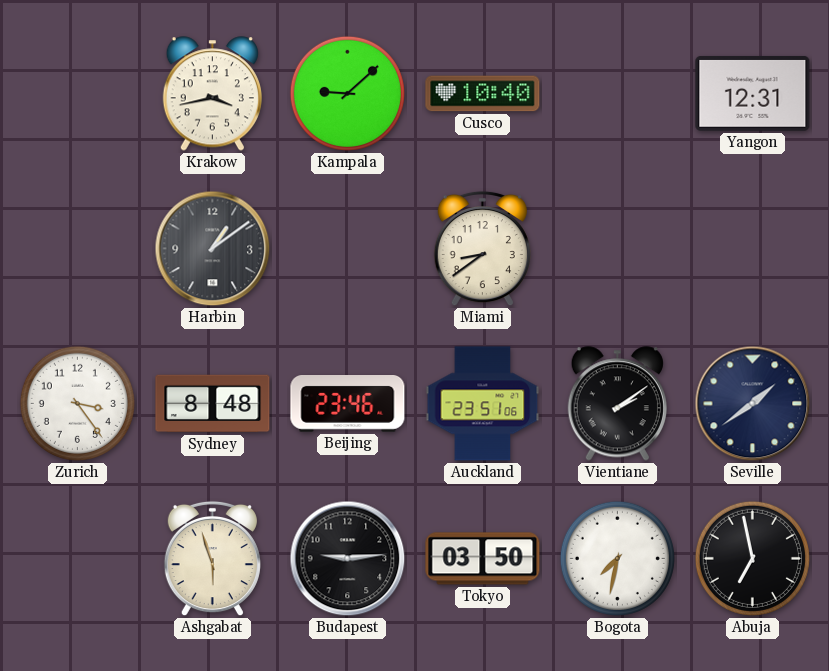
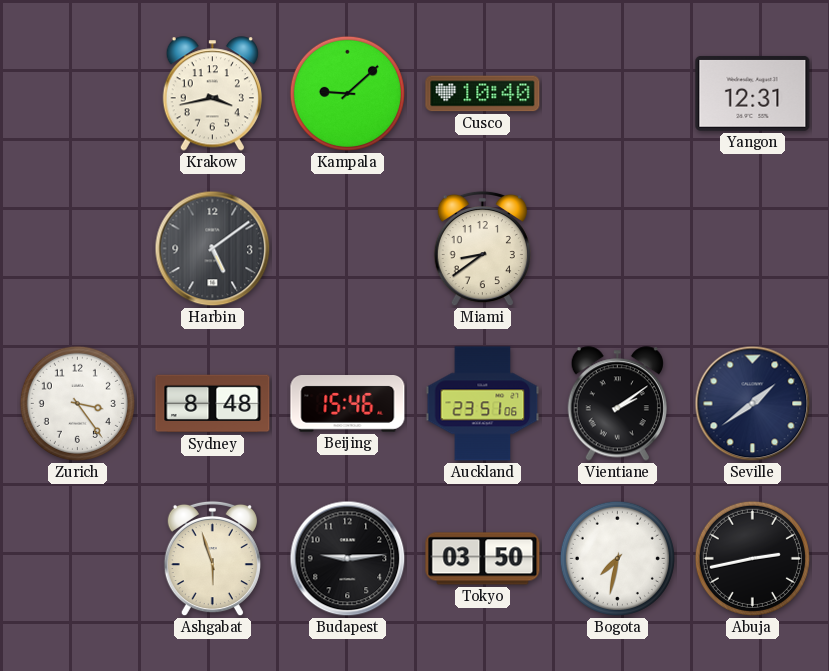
Harbin: 1:09 -> 5:09 (213, 249)
Beijing: 23:46 -> 15:46 (348, 404)
Abuja: 6:58 -> 2:43 (752, 558)
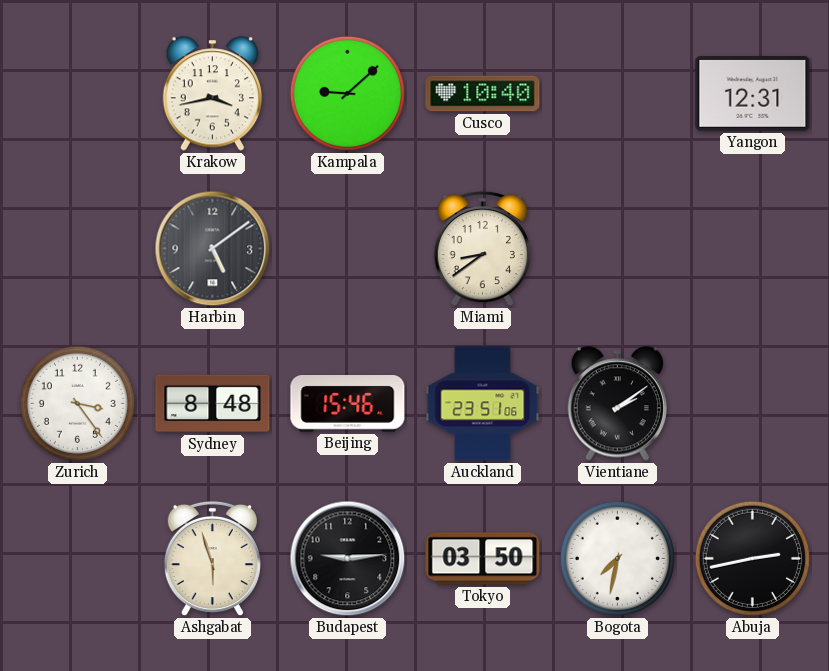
Seville: 1:39 -> none (753, 404)
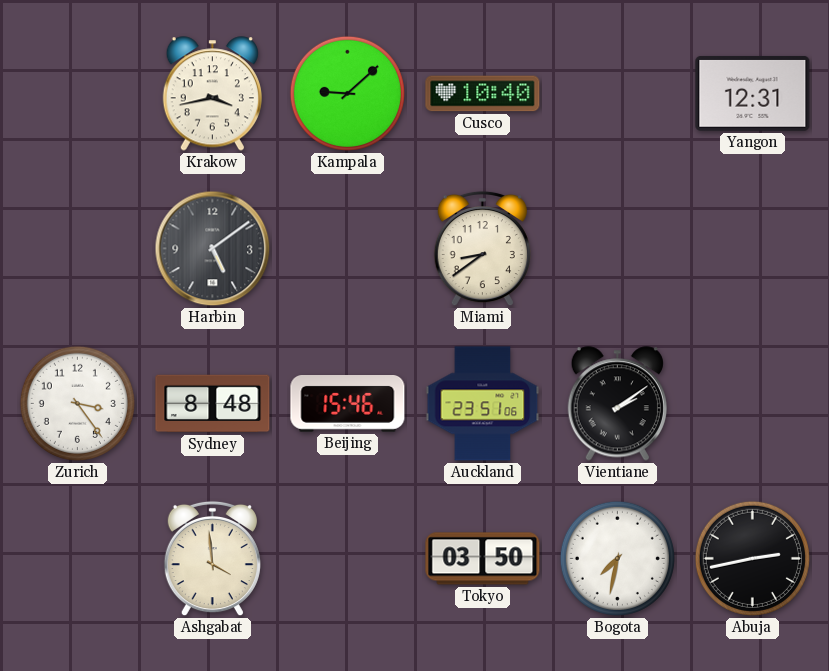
Ashgabat: 5:57 -> 3:59 (212, 559)
Budapest: 9:14 -> none (348, 559)
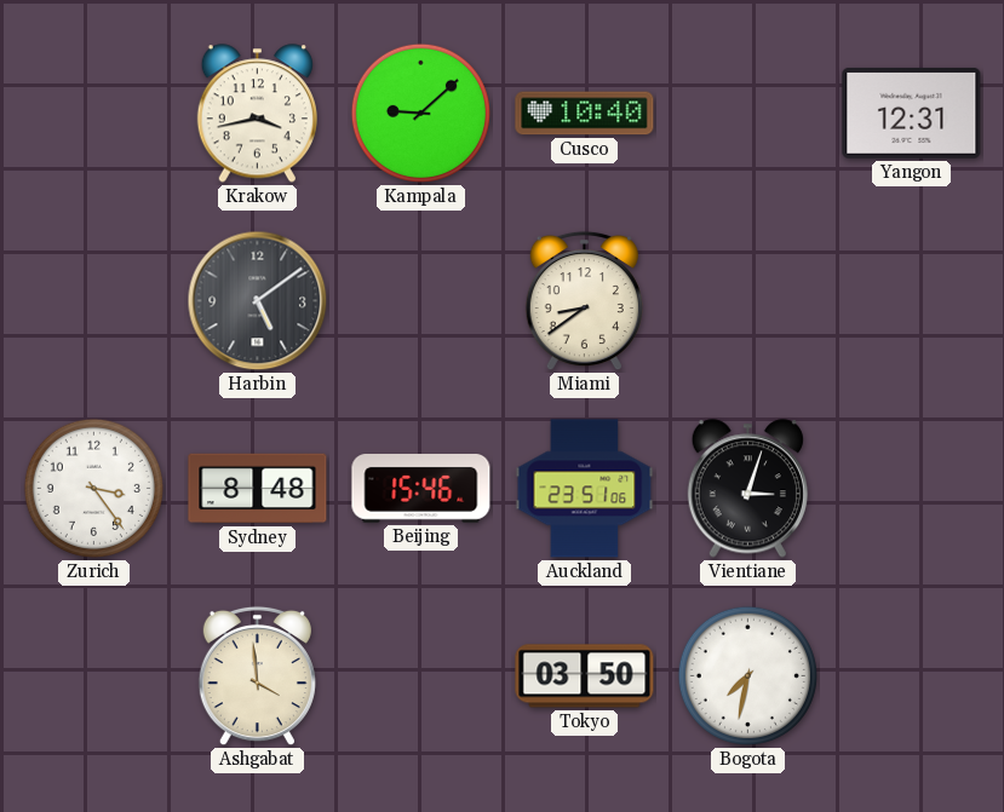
Vientiane: 2:09 -> 3:03 (747, 489)
Abuja: 2:43 -> none (752, 558)
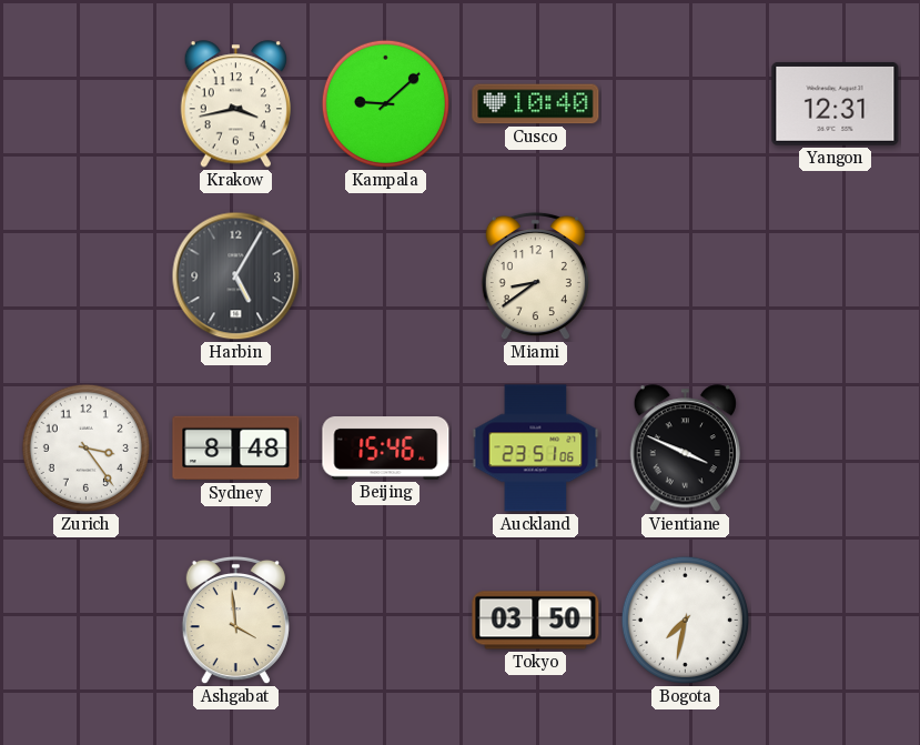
Harbin: 5:09 -> 5:05 (236, 276)
Vientiane: 3:03 -> 3:49 (685, 449)
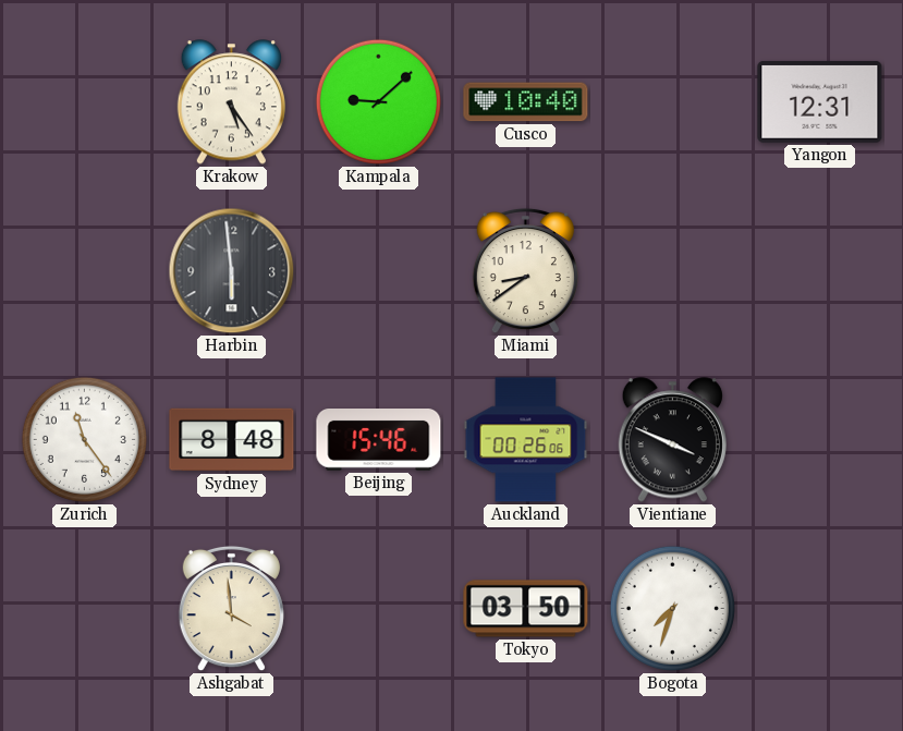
Krakow: 3:43 -> 5:24 (231, 102)
Harbin: 5:05 -> 5:59 (232, 271)
Zurich: 3:24 -> 11:24 (84, 439)
Auckland: 23:51 -> 00:26 (526, 440)
Bogota: 7:32 -> 7:33 (672, 608)
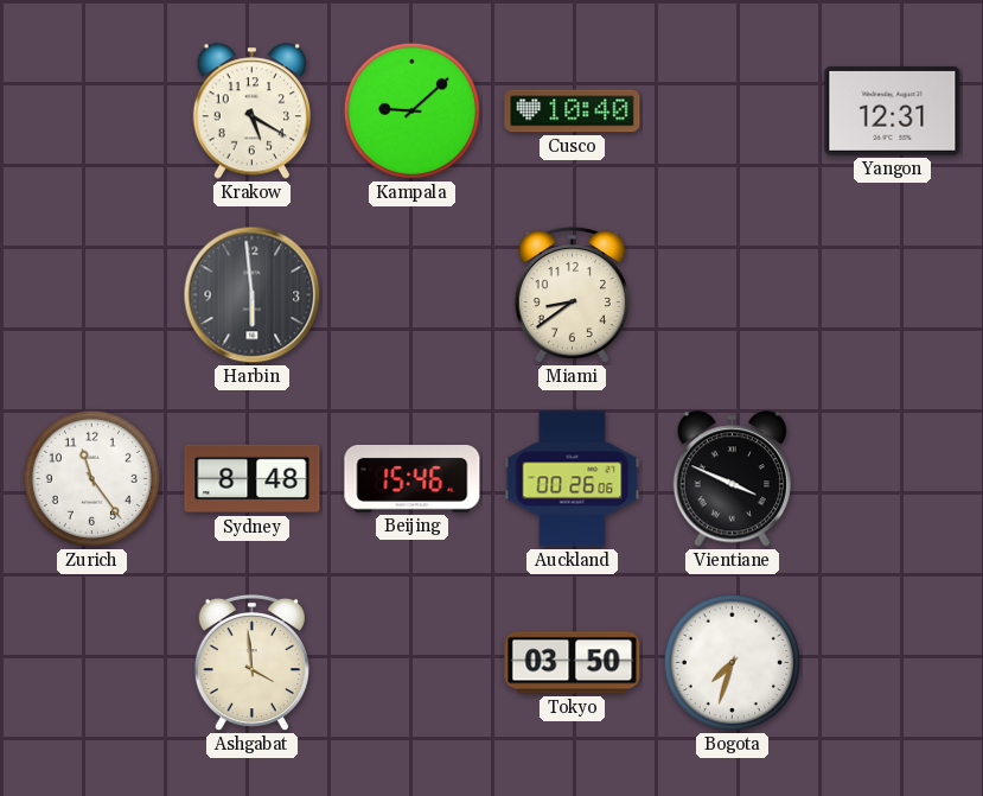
Krakow: 5:24 -> 5:20 (251, 112)
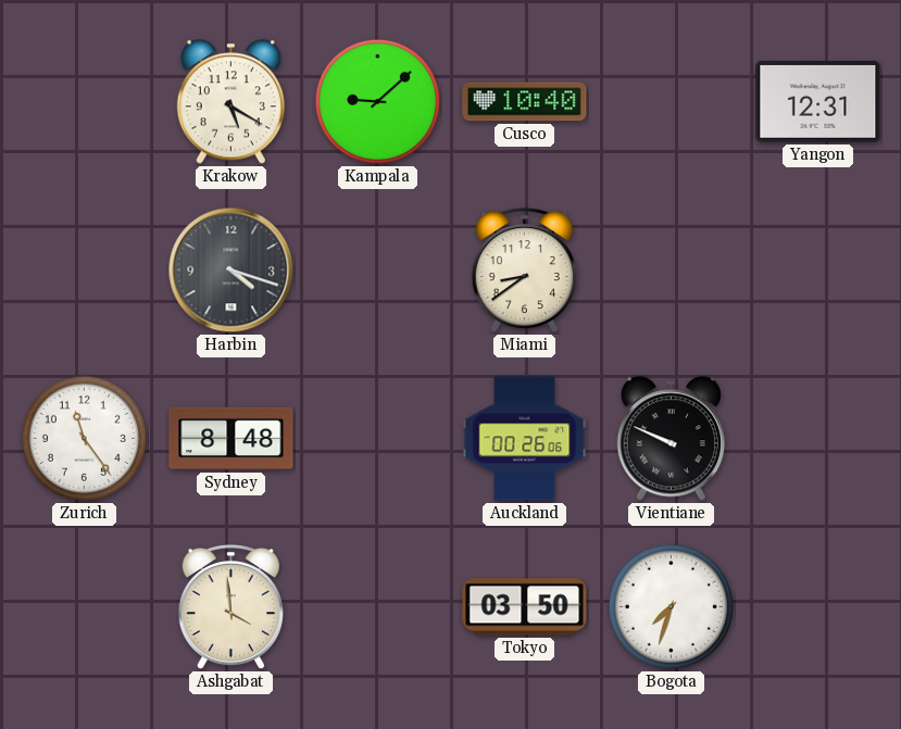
Harbin: 5:59 -> 4:18 (231, 271)
Beijing: 15:46 -> none (413, 479)
Vientiane: 3:49 -> 9:49 (671, 439)
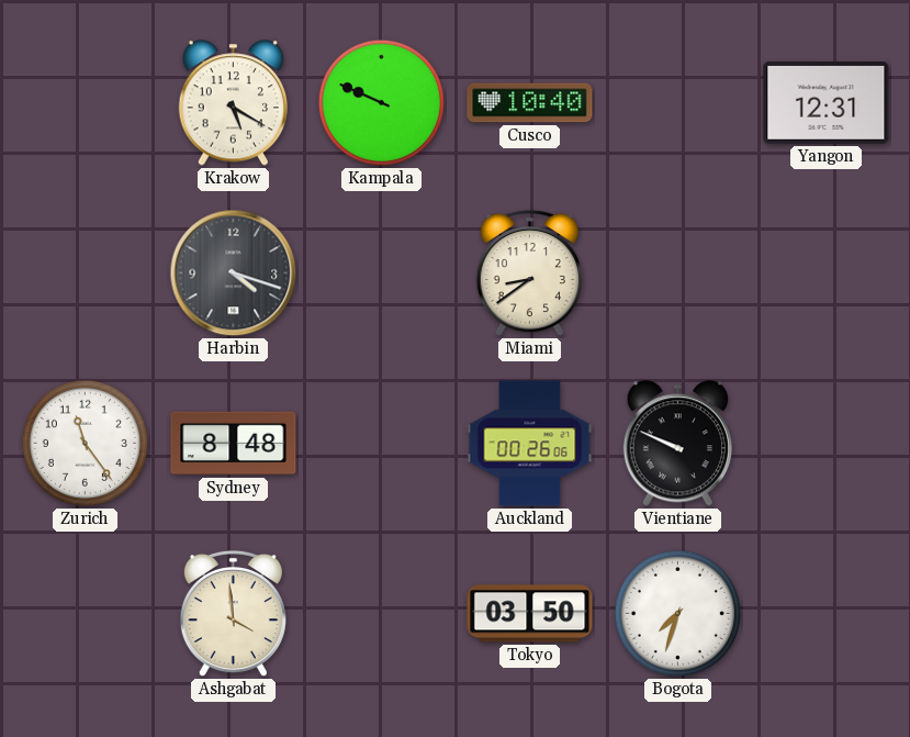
Kampala: 9:08 -> 9:49 (381, 102)
